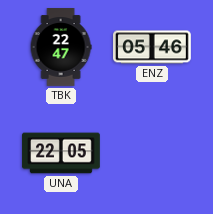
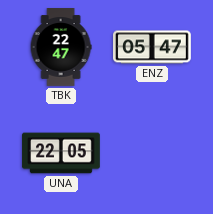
ENZ: 05:46 -> 05:47 (153, 47)
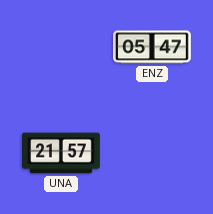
TBK: 22:47 -> none (61, 47)
UNA: 22:05 -> 21:57 (61, 153)
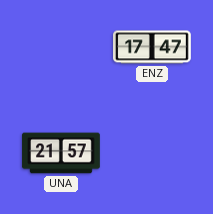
ENZ: 05:47 -> 17:47 (153, 47)
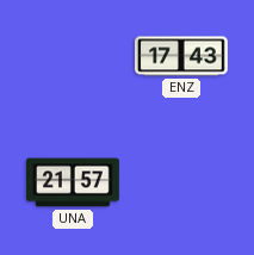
ENZ: 17:47 -> 17:43 (182, 56)
